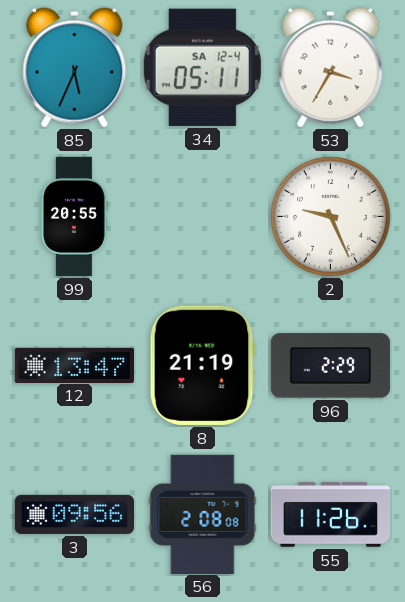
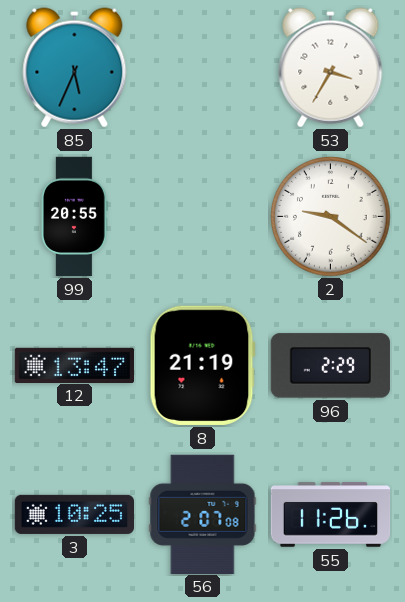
34: 05:11 -> none (202, 67)
2: 9:26 -> 9:21 (331, 217)
3: 09:56 -> 10:25 (74, 514)
56: 2:08 -> 2:07 (203, 514)
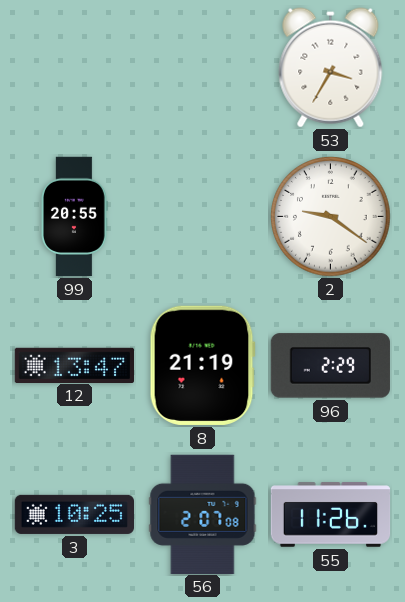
85: 5:34 -> none (75, 68)
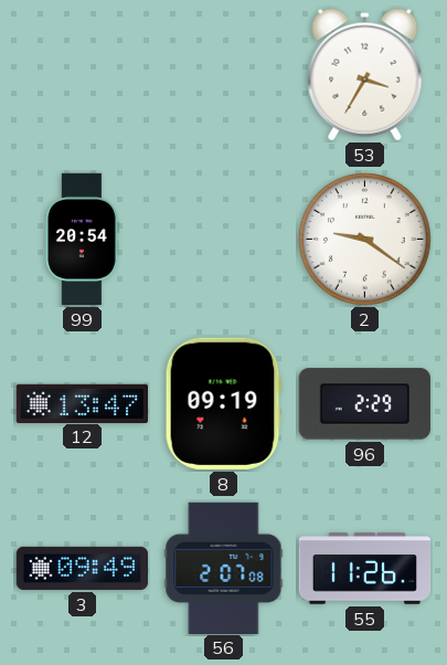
99: 20:55 -> 20:54 (82, 240)
8: 21:19 -> 09:19 (223, 403)
3: 10:25 -> 09:49 (82, 568)
